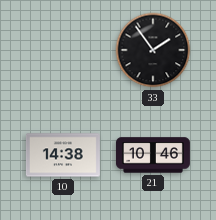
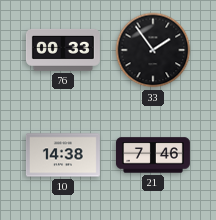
76: none -> 00:33 (63, 50)
21: 10:46 -> 7:46 (153, 155)
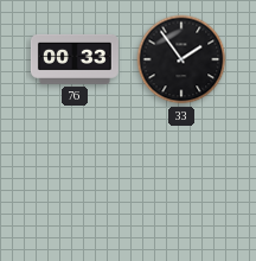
10: 14:38 -> none (63, 155)
21: 7:46 -> none (153, 155)
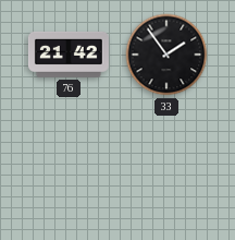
76: 00:33 -> 21:42 (69, 55)
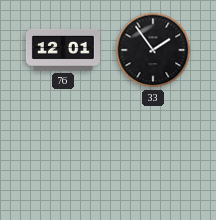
76: 21:42 -> 12:01 (63, 50)
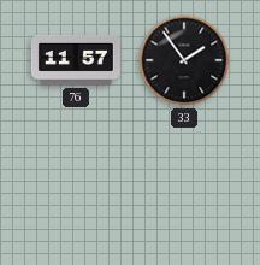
76: 12:01 -> 11:57 (76, 60)
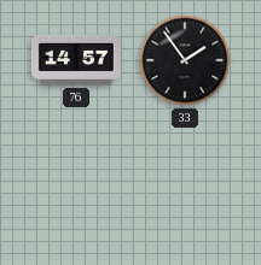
76: 11:57 -> 14:57 (76, 60)
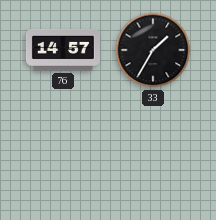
33: 1:54 -> 1:35 (153, 50)
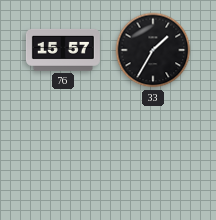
76: 14:57 -> 15:57 (63, 50)
